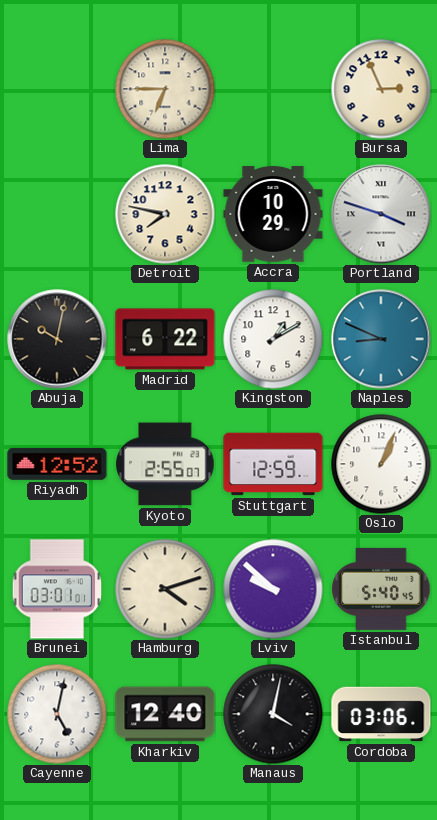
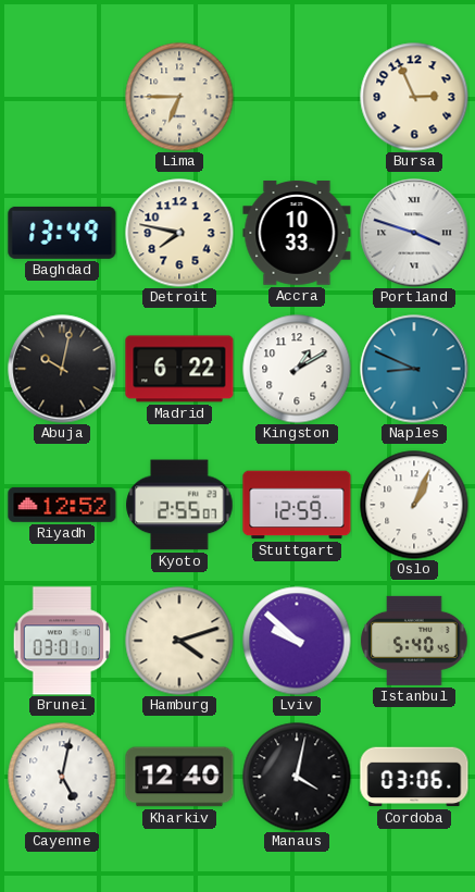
Baghdad: none -> 13:49 (62, 233)
Accra: 10:29 -> 10:33 (297, 233)
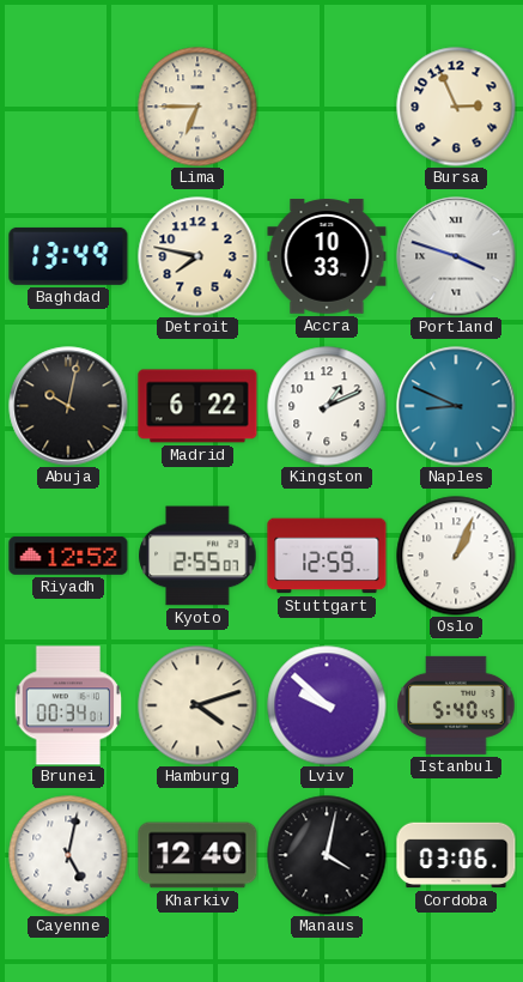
Kingston: 1:10 -> 1:11 (327, 406)
Brunei: 03:01 -> 00:34 (68, 705)
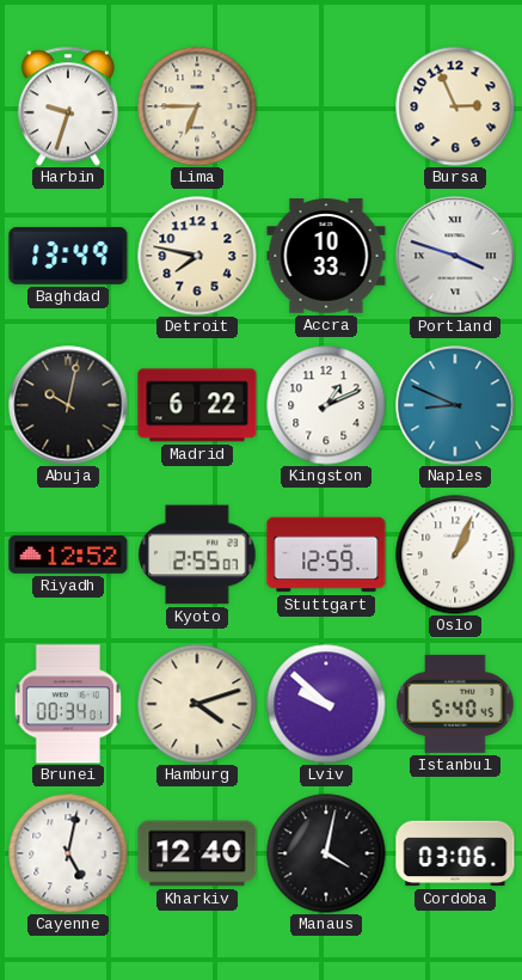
Harbin: none -> 9:33 (68, 106)
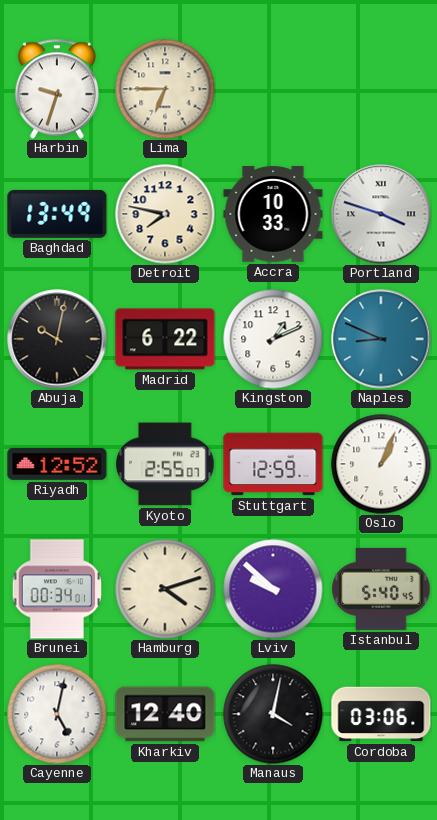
Bursa: 2:56 -> none (455, 106)
